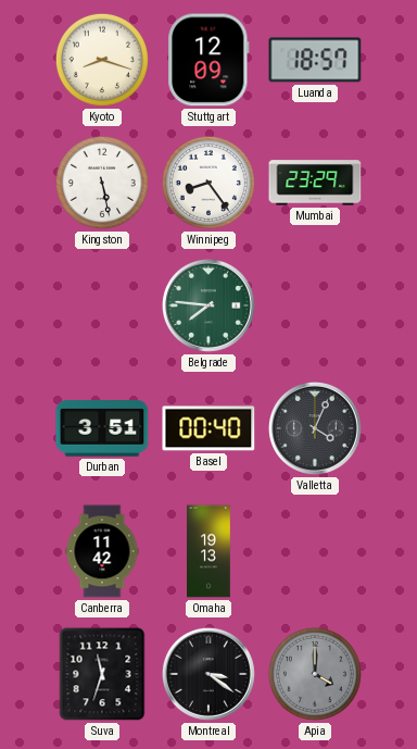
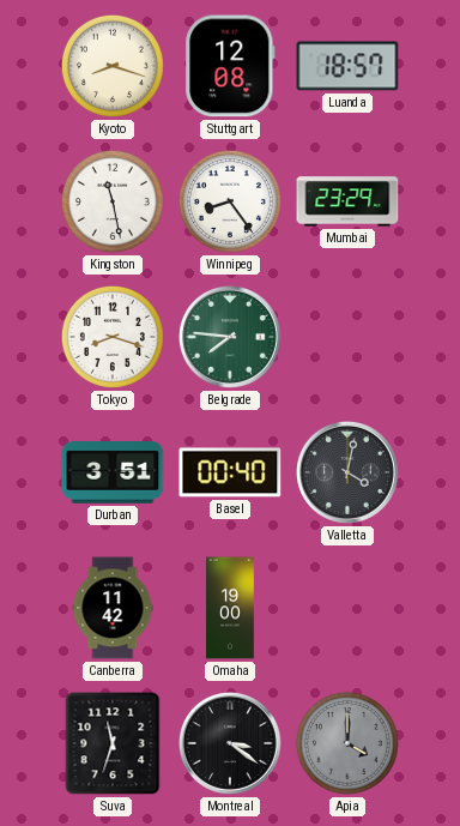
Stuttgart: 12:09 -> 12:08 (230, 66)
Kingston: 5:28 -> 11:28 (113, 201)
Tokyo: none -> 8:18 (113, 337)
Valletta: 4:04 -> 4:02 (347, 472)
Omaha: 19:13 -> 19:00 (230, 608)
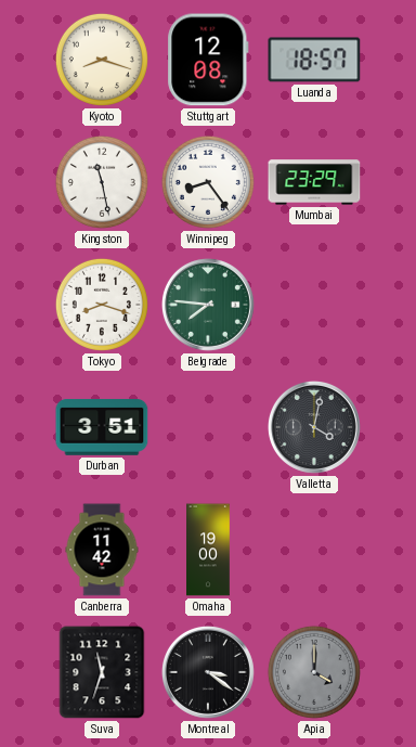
Basel: 00:40 -> none (230, 472)
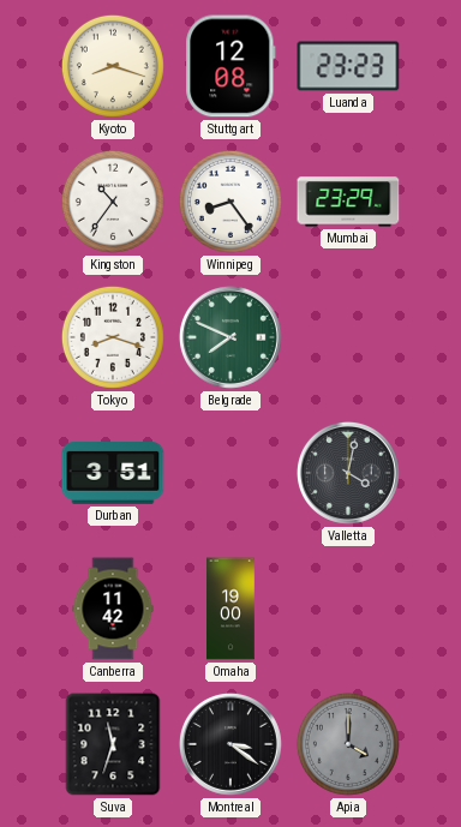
Luanda: 18:57 -> 23:23 (348, 66)
Kingston: 11:28 -> 10:36 (113, 202)
Belgrade: 7:46 -> 7:49 (230, 337)
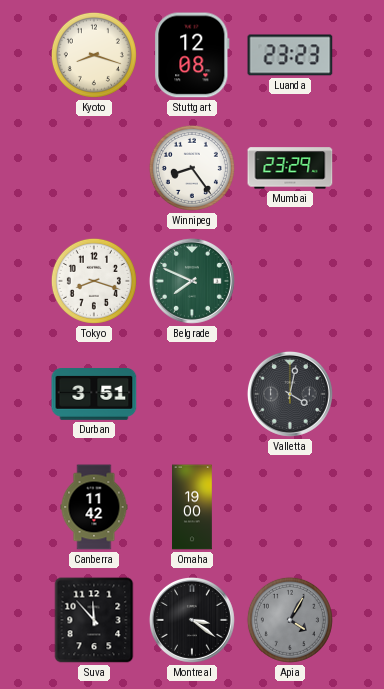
Kingston: 10:36 -> none (113, 202)
Suva: 11:33 -> 11:53 (94, 620)
Apia: 4:00 -> 4:05 (290, 620)
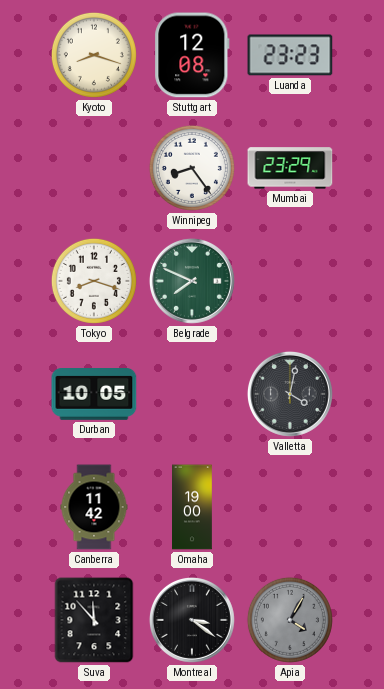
Durban: 3:51 -> 10:05 (94, 395)
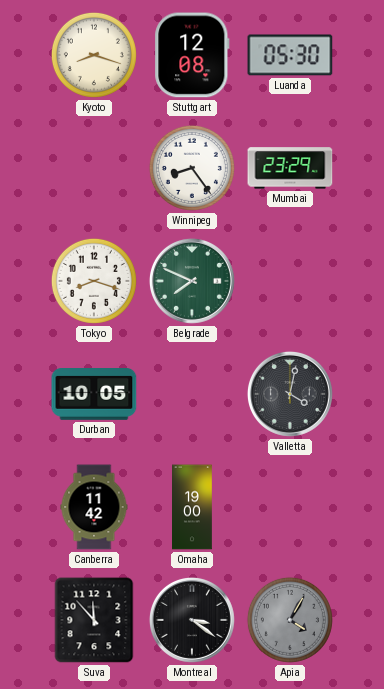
Luanda: 23:23 -> 05:30 (290, 55)
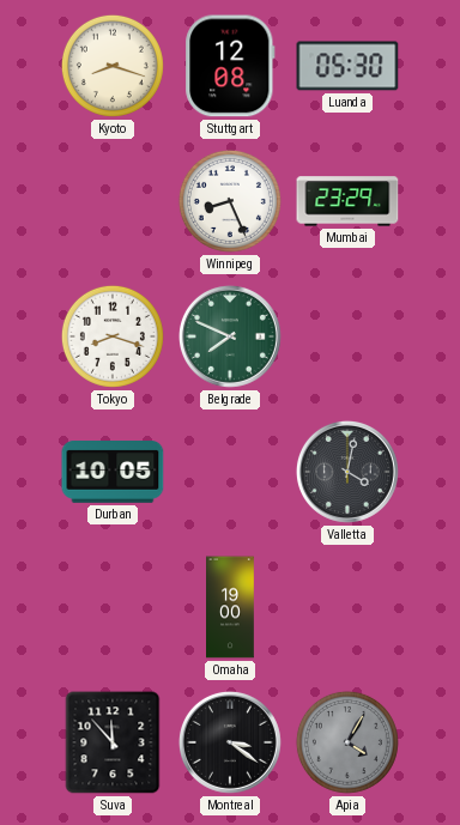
Winnipeg: 8:24 -> 8:26 (230, 201)
Canberra: 11:42 -> none (94, 507)
